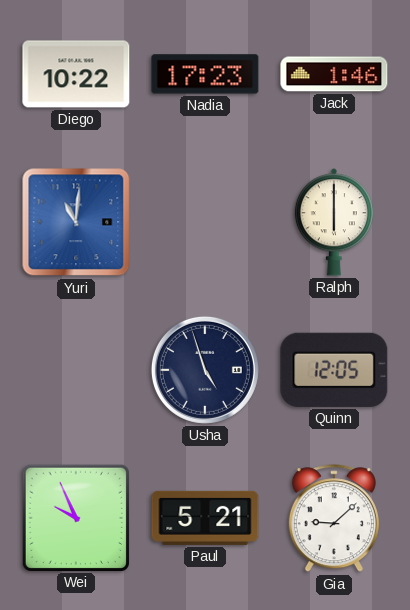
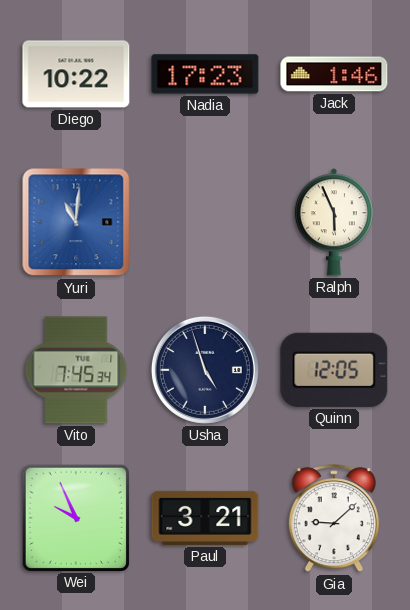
Ralph: 6:00 -> 5:56 (334, 222)
Vito: none -> 7:45 (76, 370)
Paul: 5:21 -> 3:21 (205, 518)
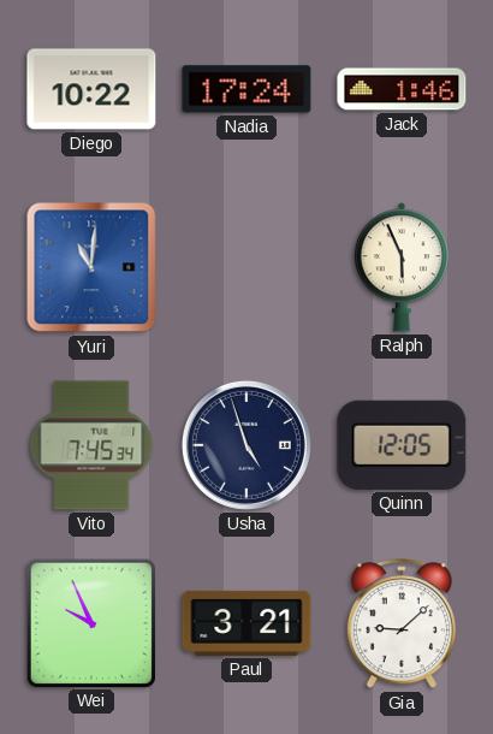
Nadia: 17:23 -> 17:24 (246, 89)
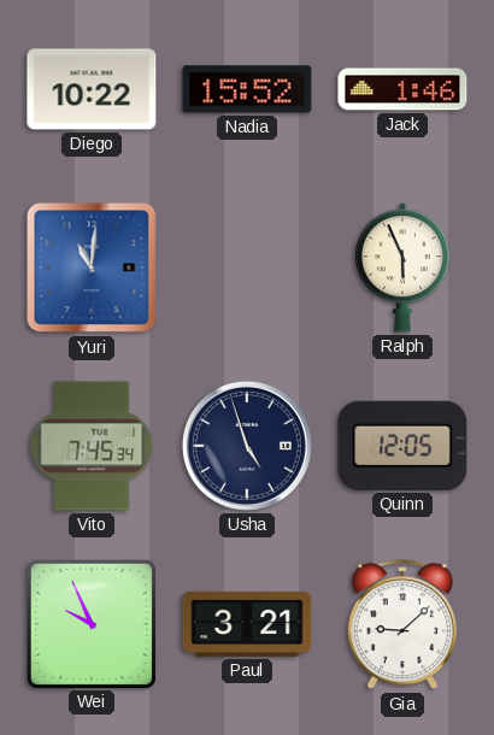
Nadia: 17:24 -> 15:52 (247, 89)
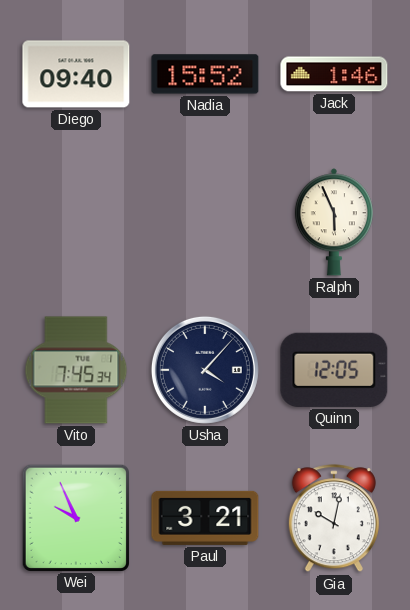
Diego: 10:22 -> 09:40 (76, 74)
Yuri: 11:01 -> none (92, 267)
Usha: 4:57 -> 4:07 (205, 370)
Gia: 9:08 -> 10:02 (334, 519)
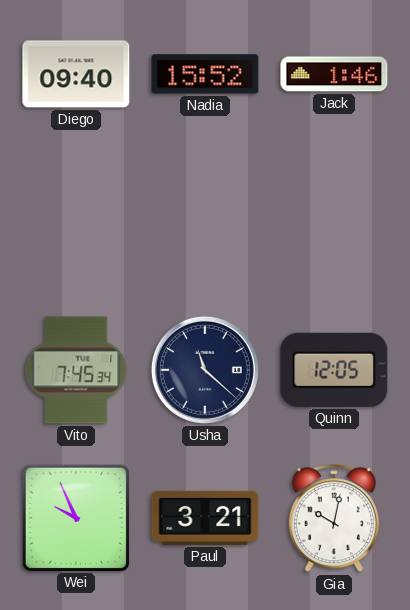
Ralph: 5:56 -> none (334, 222)
Usha: 4:07 -> 11:22 (205, 370)
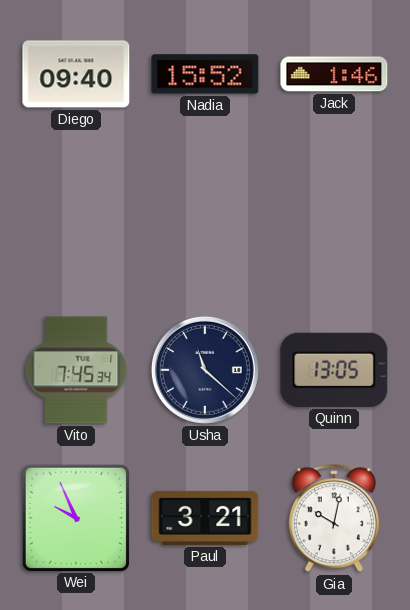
Quinn: 12:05 -> 13:05 (334, 370)
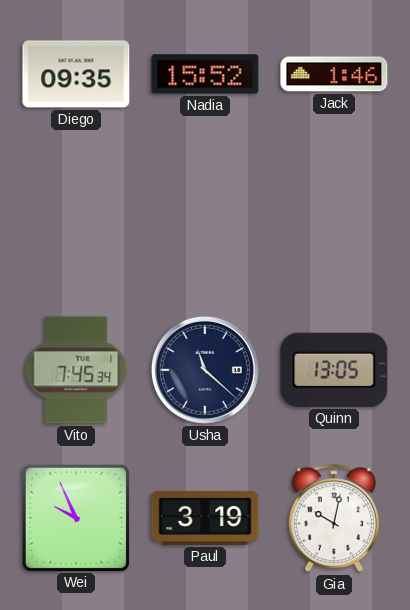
Diego: 09:40 -> 09:35 (76, 74)
Paul: 3:21 -> 3:19 (205, 518)
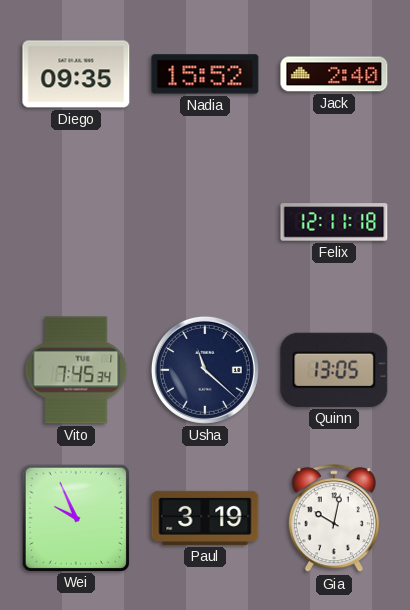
Jack: 1:46 -> 2:40 (334, 74)
Felix: none -> 12:11 (334, 222)
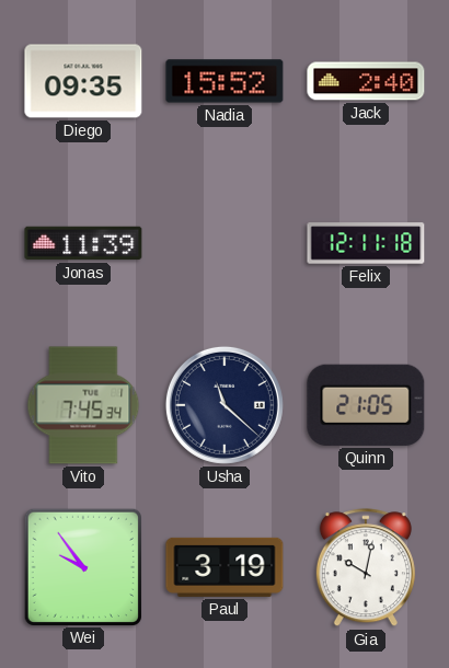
Jonas: none -> 11:39 (83, 243)
Quinn: 13:05 -> 21:05 (366, 405)
Wei: 9:56 -> 9:54 (82, 566)
